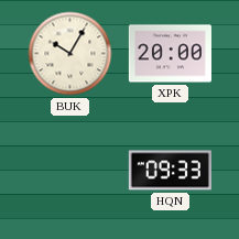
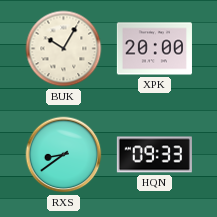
RXS: none -> 8:39 (64, 155)
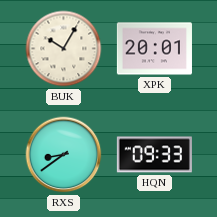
XPK: 20:00 -> 20:01 (154, 49)
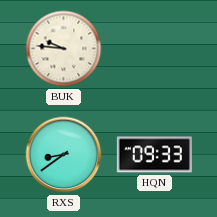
BUK: 10:05 -> 9:46 (64, 49)
XPK: 20:01 -> none (154, 49)
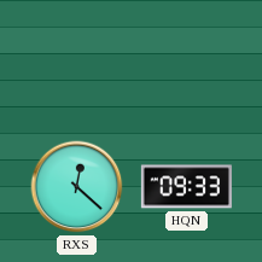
BUK: 9:46 -> none (64, 49)
RXS: 8:39 -> 12:22 (77, 187)
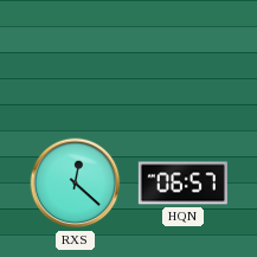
HQN: 09:33 -> 06:57 (182, 184)
